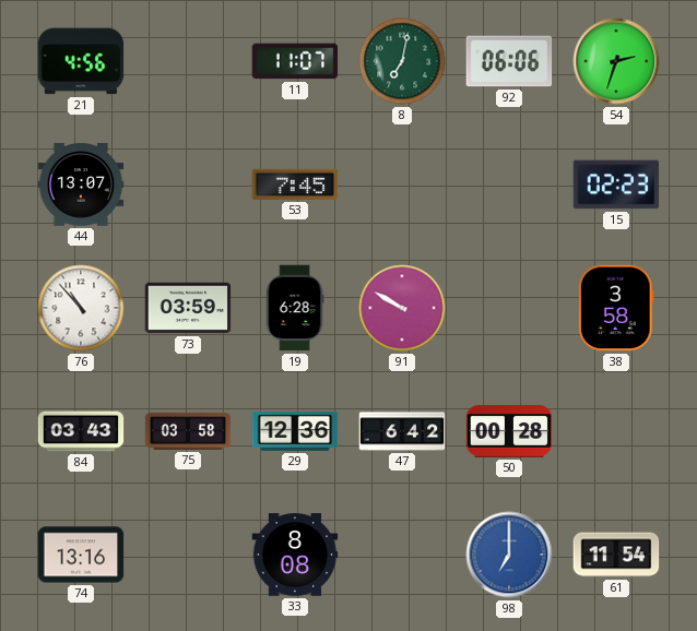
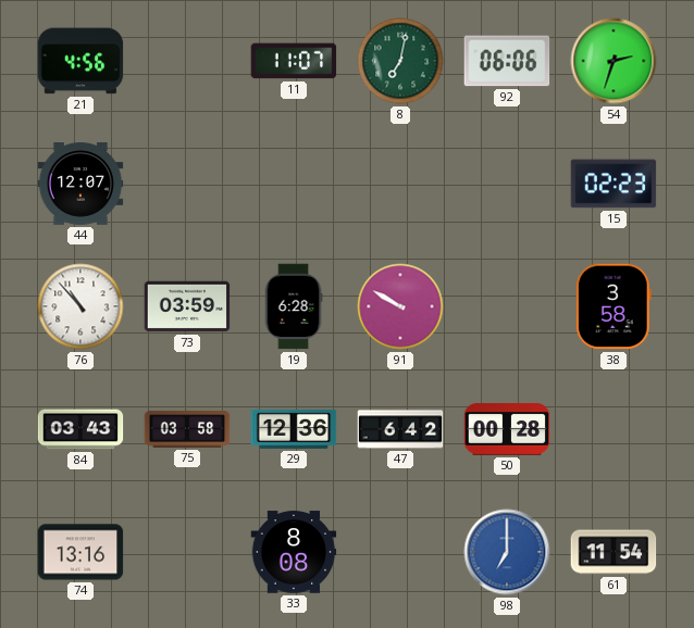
44: 13:07 -> 12:07 (80, 185)
53: 7:45 -> none (295, 184)
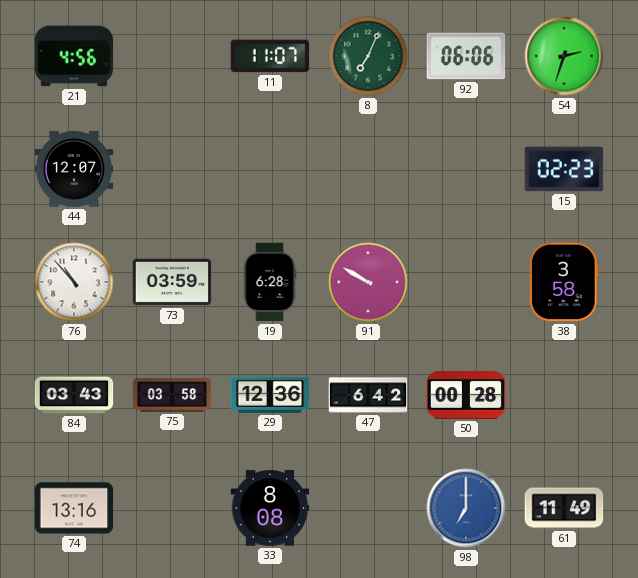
8: 7:02 -> 7:04 (368, 56)
61: 11:54 -> 11:49 (564, 508)
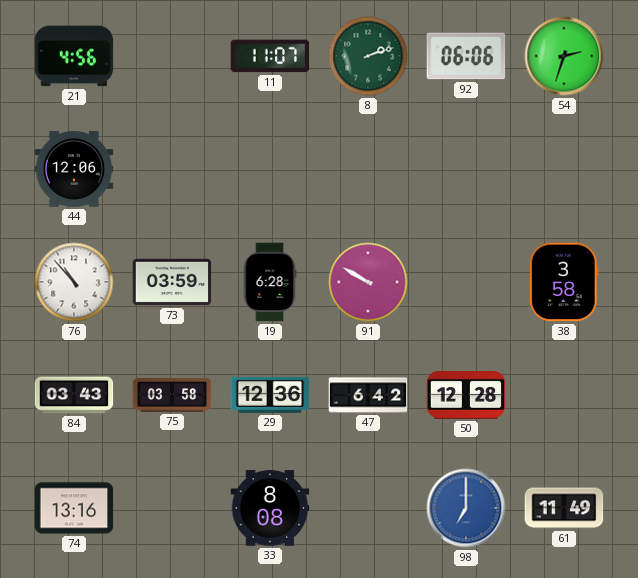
8: 7:04 -> 2:12 (368, 56)
44: 12:07 -> 12:06 (74, 170)
15: 02:23 -> none (564, 169)
50: 00:28 -> 12:28 (466, 395)
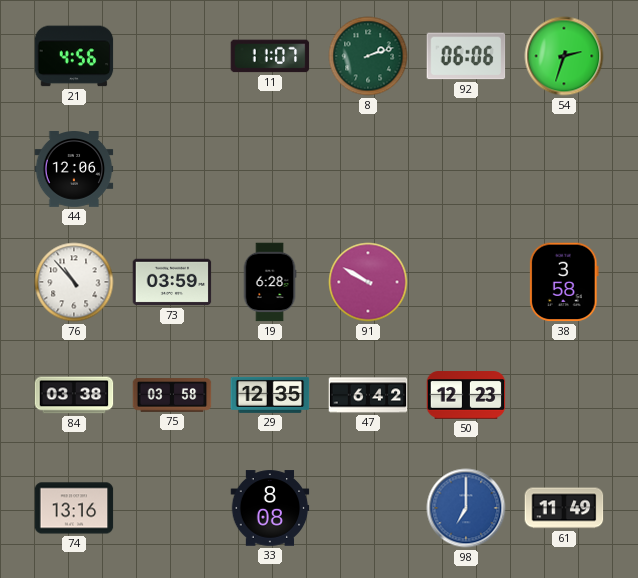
84: 03:43 -> 03:38 (74, 395)
29: 12:36 -> 12:35 (270, 395)
50: 12:28 -> 12:23 (466, 395)
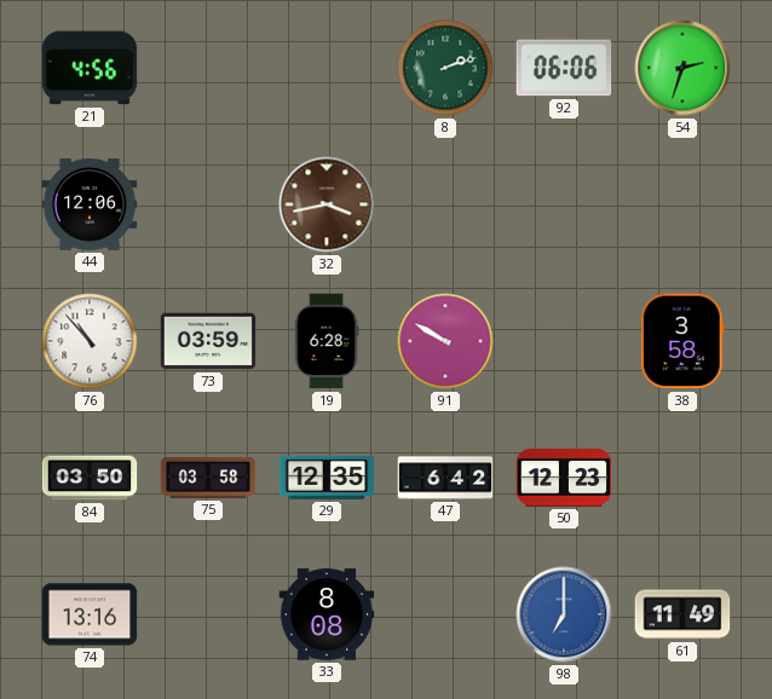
11: 11:07 -> none (270, 56)
32: none -> 3:43 (327, 204)
84: 03:38 -> 03:50 (90, 478)
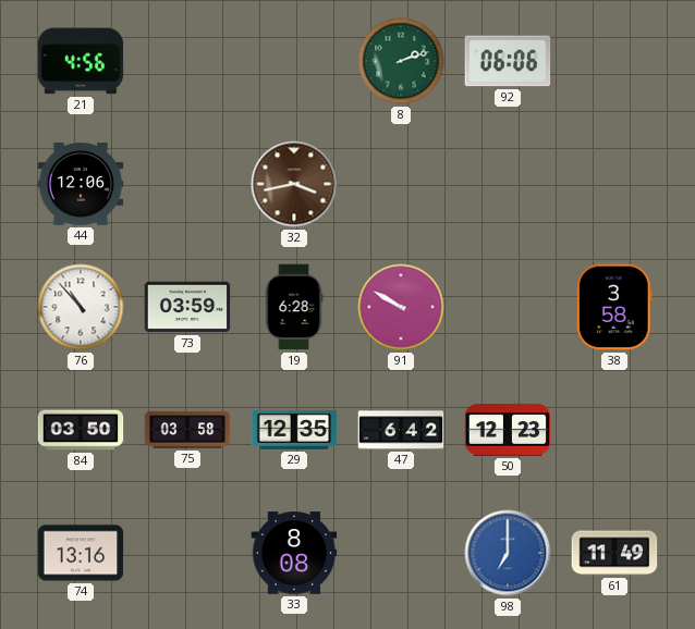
54: 2:33 -> none (682, 68)
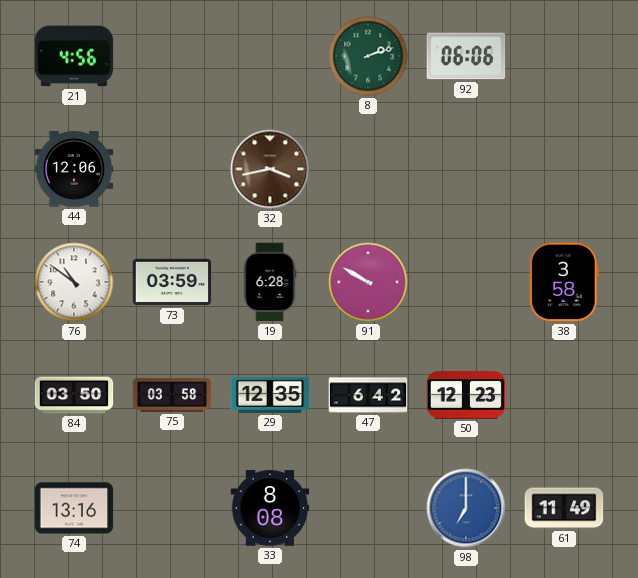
76: 10:53 -> 10:51 (74, 282)
